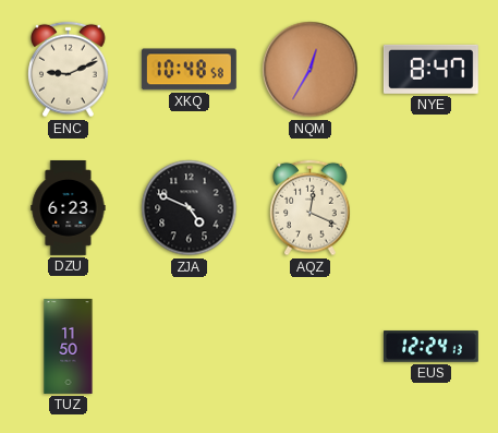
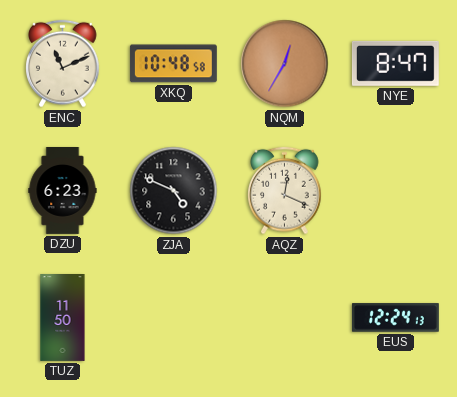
ENC: 9:11 -> 11:11 (63, 64)
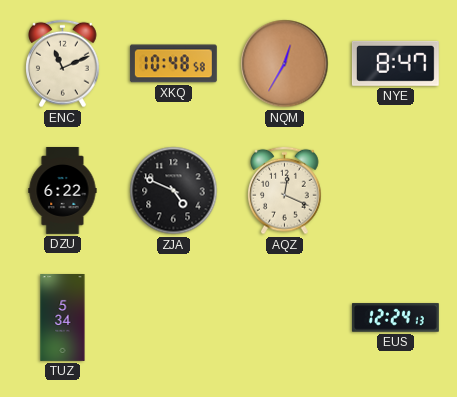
DZU: 6:23 -> 6:22 (63, 191)
TUZ: 11:50 -> 5:34 (63, 318)
